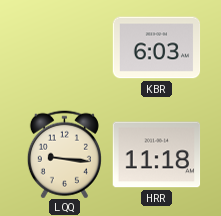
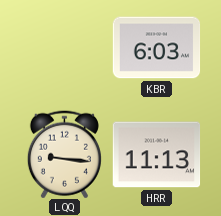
HRR: 11:18 -> 11:13 (156, 155)
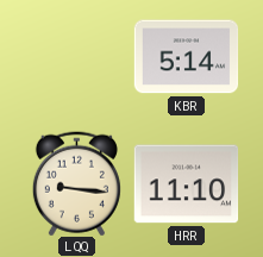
KBR: 6:03 -> 5:14 (186, 57)
HRR: 11:13 -> 11:10 (186, 184)
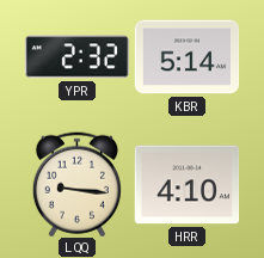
YPR: none -> 2:32 (76, 57)
HRR: 11:10 -> 4:10 (186, 185)
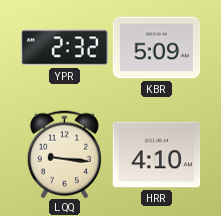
KBR: 5:14 -> 5:09 (156, 48)
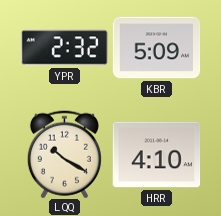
LQQ: 9:16 -> 10:20 (64, 154)
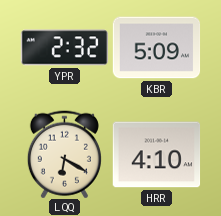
LQQ: 10:20 -> 6:20 (64, 154)
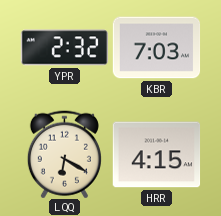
KBR: 5:09 -> 7:03 (156, 48)
HRR: 4:10 -> 4:15 (156, 155)
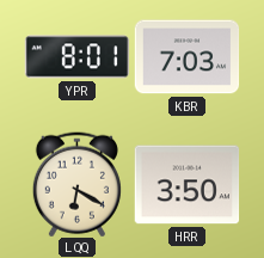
YPR: 2:32 -> 8:01 (76, 57)
HRR: 4:15 -> 3:50 (186, 185)
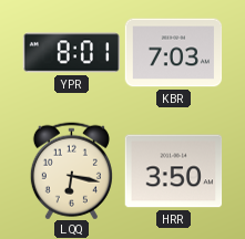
LQQ: 6:20 -> 6:17 (71, 170)
